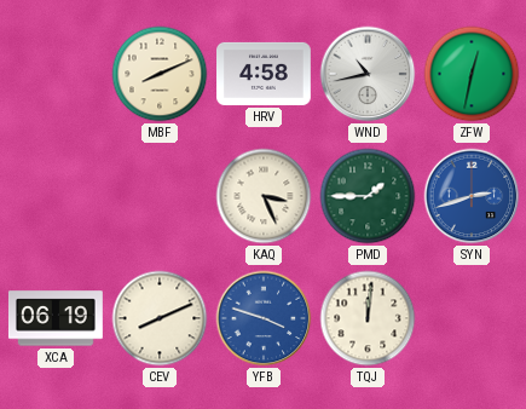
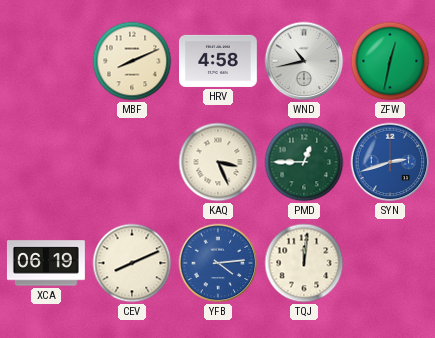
PMD: 1:45 -> 12:45 (304, 162)
YFB: 3:48 -> 4:14 (218, 263)
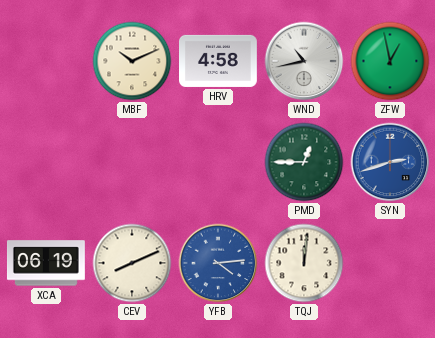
MBF: 8:11 -> 10:11 (132, 61)
ZFW: 12:32 -> 12:58 (390, 61)
KAQ: 3:26 -> none (218, 162)
